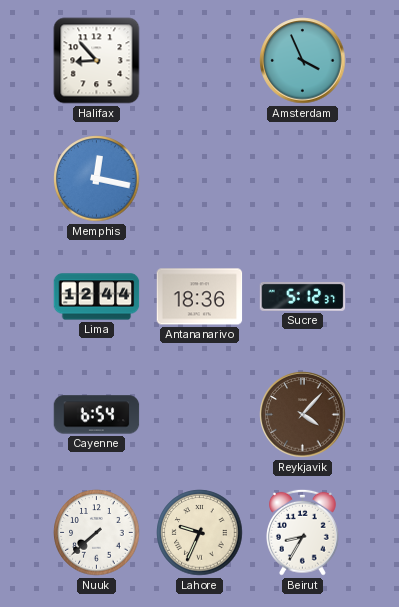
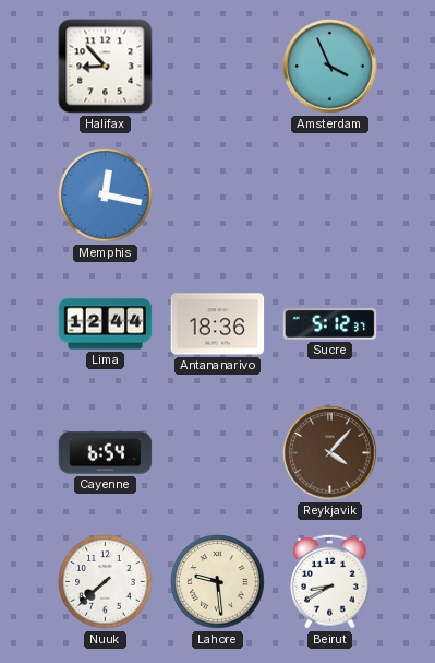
Lahore: 9:34 -> 9:29 (218, 582)
Beirut: 8:35 -> 8:40 (330, 581)
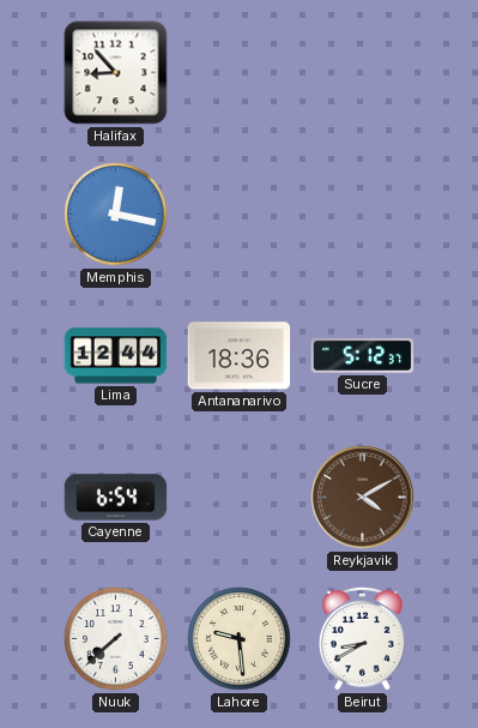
Amsterdam: 3:56 -> none (330, 67)
Reykjavik: 4:07 -> 4:10 (363, 498)
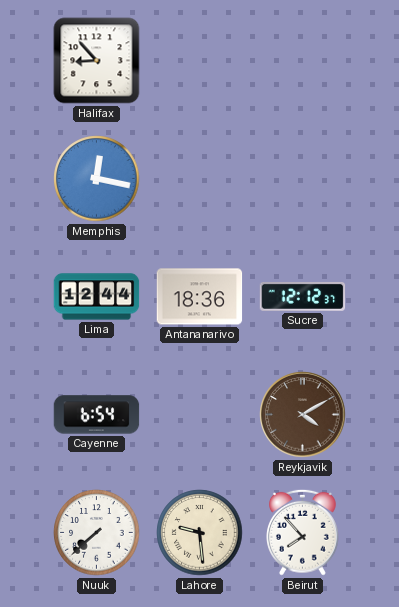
Sucre: 5:12 -> 12:12 (303, 296)
Beirut: 8:40 -> 7:53 (303, 532)
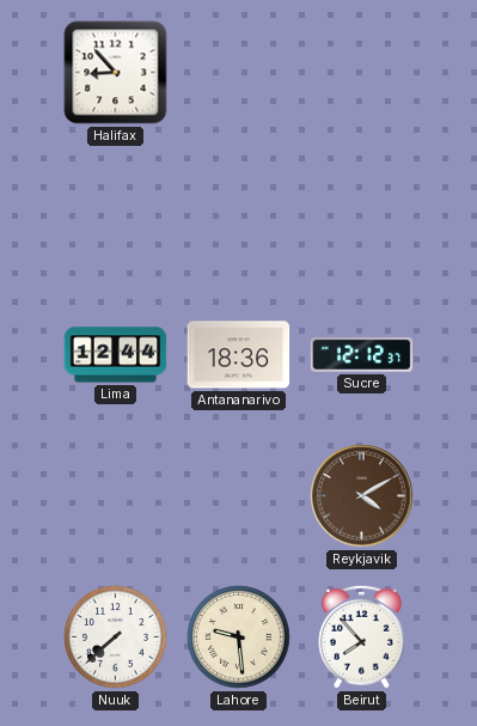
Memphis: 12:17 -> none (97, 179)
Cayenne: 6:54 -> none (97, 415)
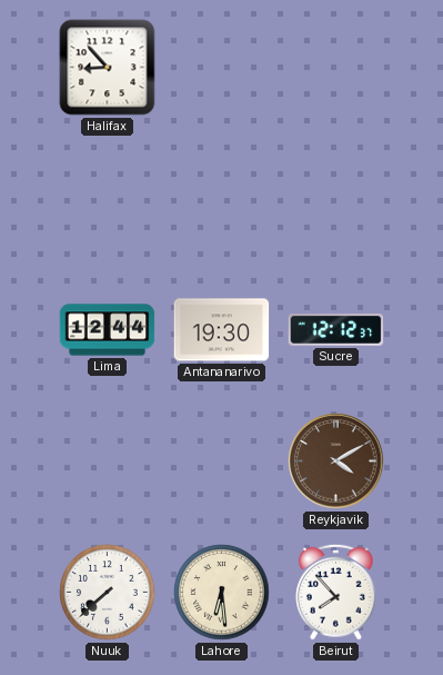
Antananarivo: 18:36 -> 19:30 (222, 330)
Lahore: 9:29 -> 6:29 (222, 593)
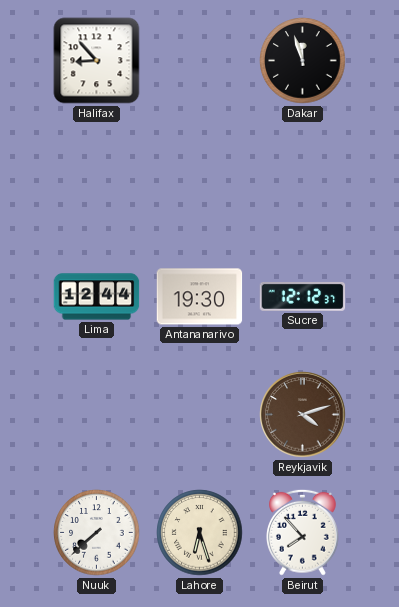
Dakar: none -> 11:57 (303, 61)
Reykjavik: 4:10 -> 4:12 (303, 415)
Lahore: 6:29 -> 6:27 (200, 533)
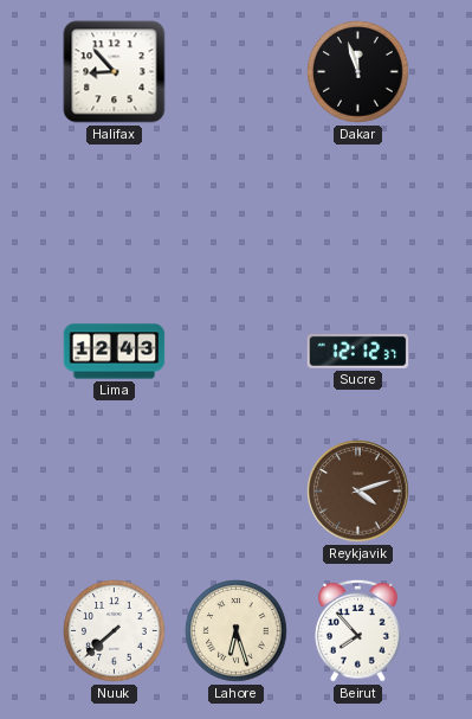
Lima: 12:44 -> 12:43 (115, 352)
Antananarivo: 19:30 -> none (200, 297)
